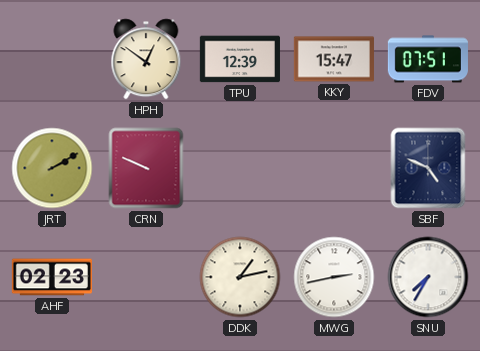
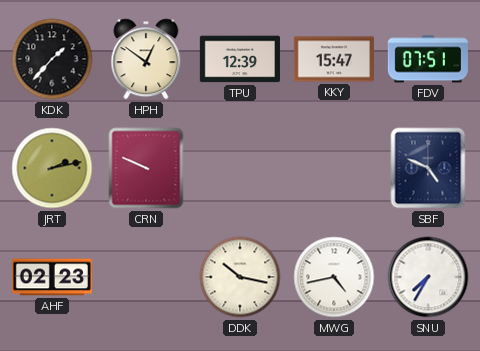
KDK: none -> 1:37 (52, 59)
JRT: 2:10 -> 2:13 (52, 168)
DDK: 1:13 -> 10:17 (240, 277)
MWG: 2:43 -> 4:43 (334, 277)
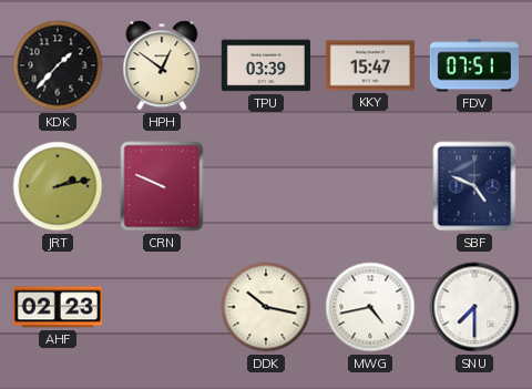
TPU: 12:39 -> 03:39 (266, 65)
SNU: 7:35 -> 7:30 (474, 307)
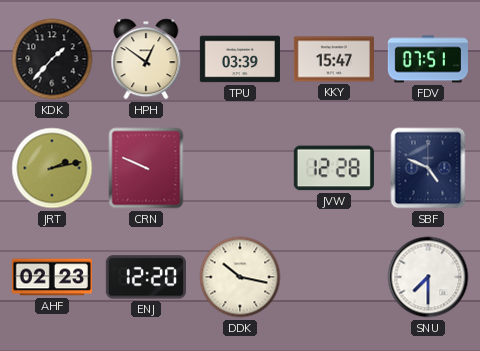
JVW: none -> 12:28 (334, 168)
ENJ: none -> 12:20 (146, 277)
MWG: 4:43 -> none (370, 307)
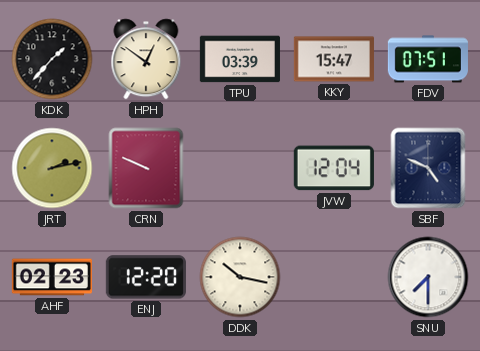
JVW: 12:28 -> 12:04 (334, 168)
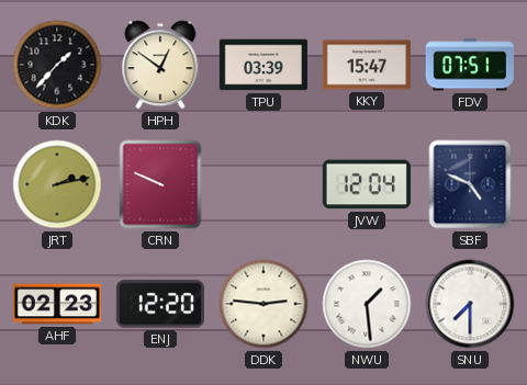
DDK: 10:17 -> 2:46 (263, 304)
NWU: none -> 1:29 (367, 304)
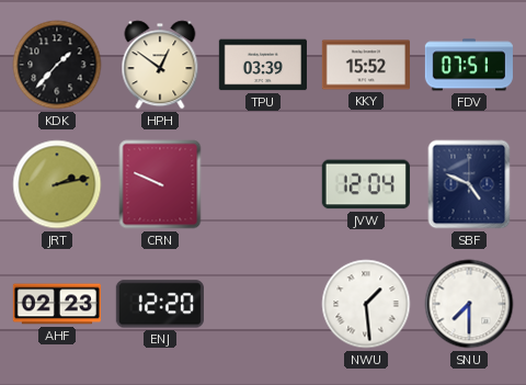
KKY: 15:47 -> 15:52 (366, 65)
DDK: 2:46 -> none (263, 304)
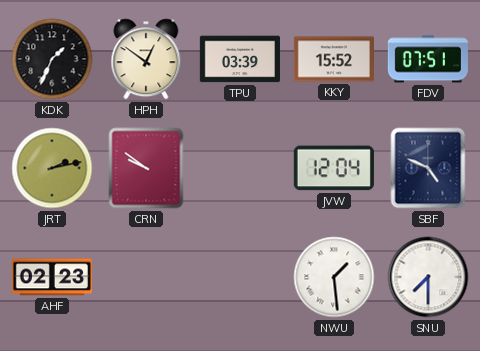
KDK: 1:37 -> 1:34 (52, 59)
CRN: 9:49 -> 9:51 (146, 168)
ENJ: 12:20 -> none (160, 304)
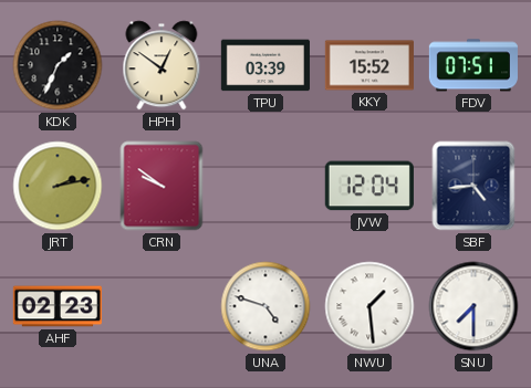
SBF: 4:49 -> 4:44 (473, 186)
UNA: none -> 4:48 (265, 306)
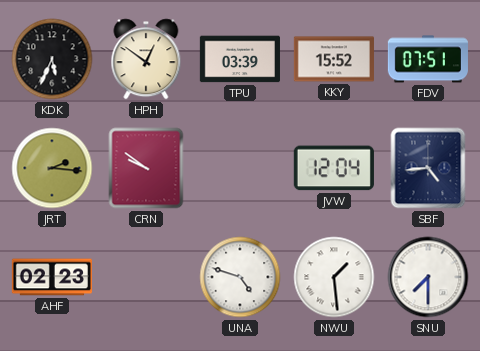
KDK: 1:34 -> 5:34 (52, 59)
JRT: 2:13 -> 2:16 (52, 168)
